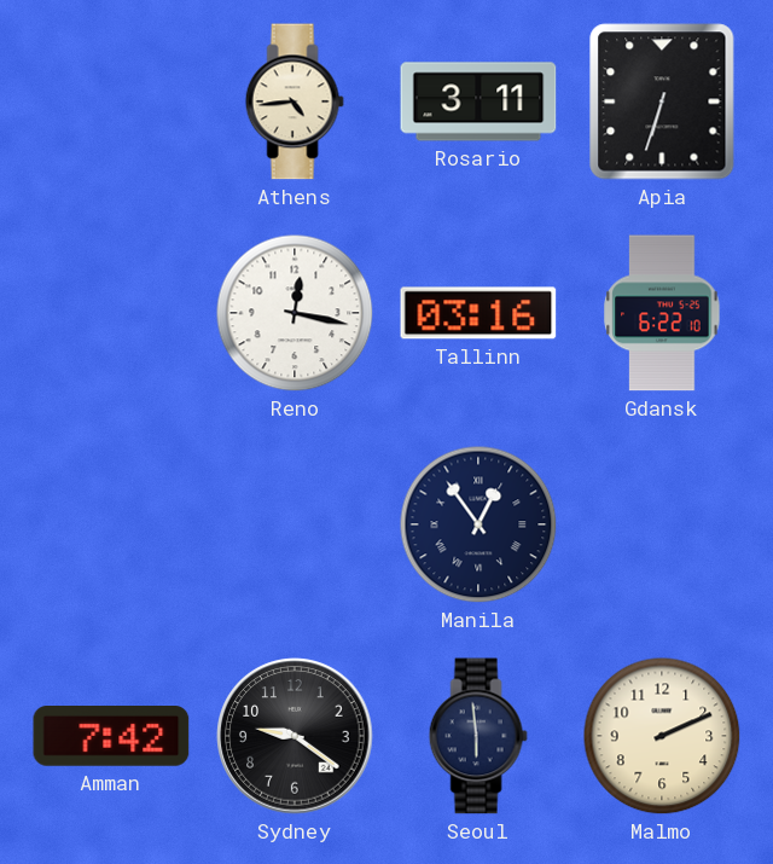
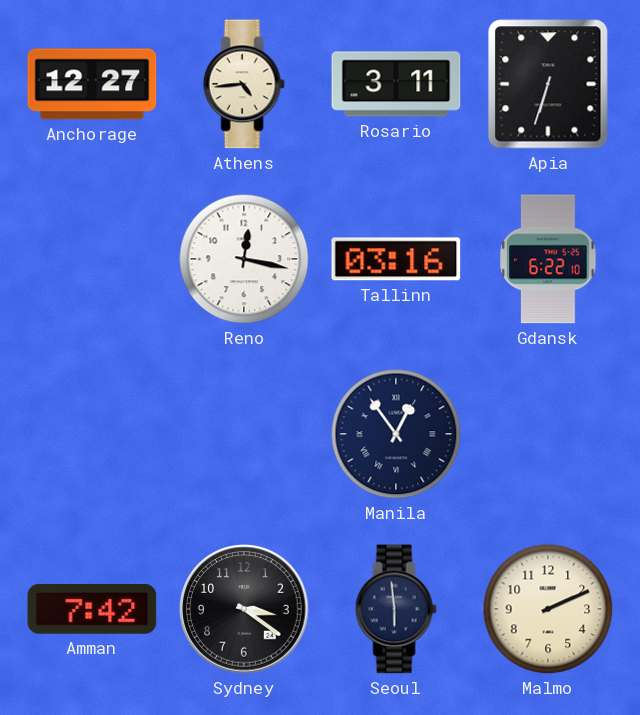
Anchorage: none -> 12:27 (92, 84)
Sydney: 9:21 -> 3:21 (244, 609)
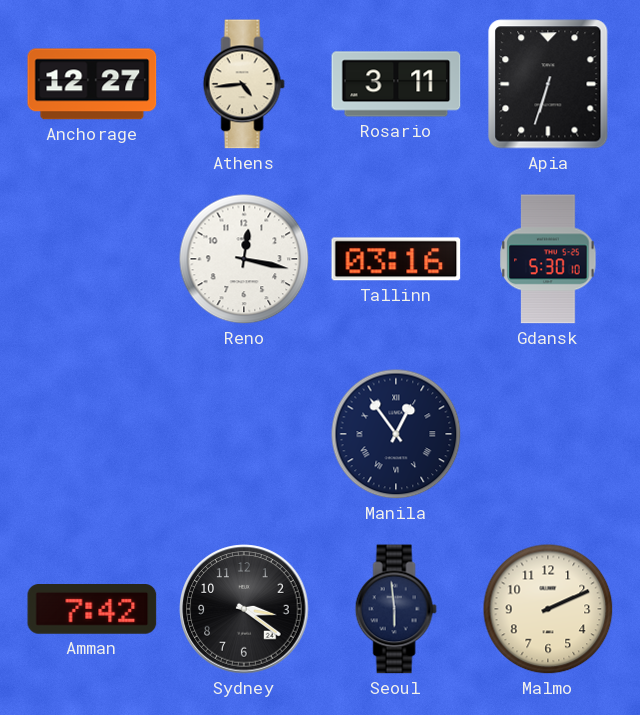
Gdansk: 6:22 -> 5:30 (548, 259)
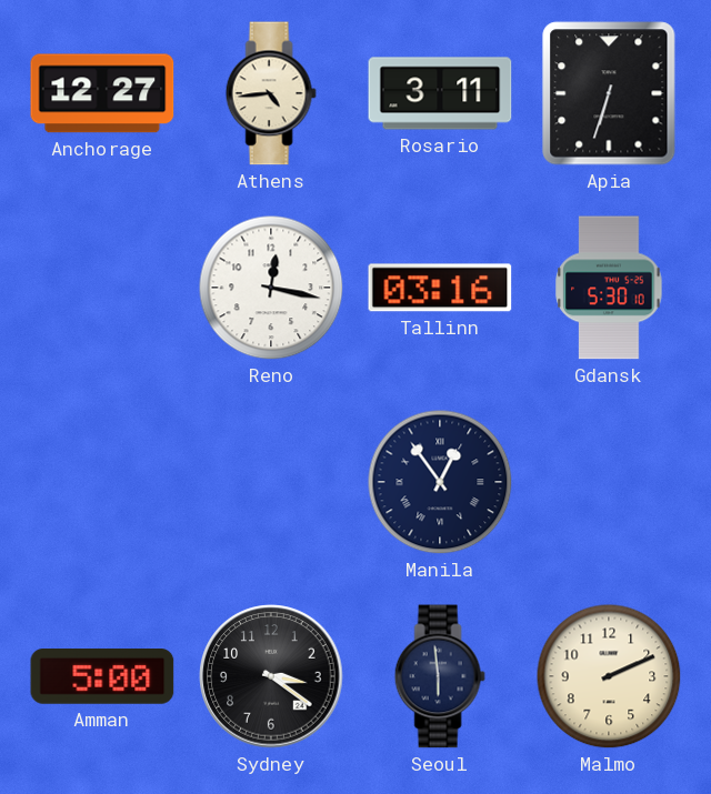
Amman: 7:42 -> 5:00 (102, 677)
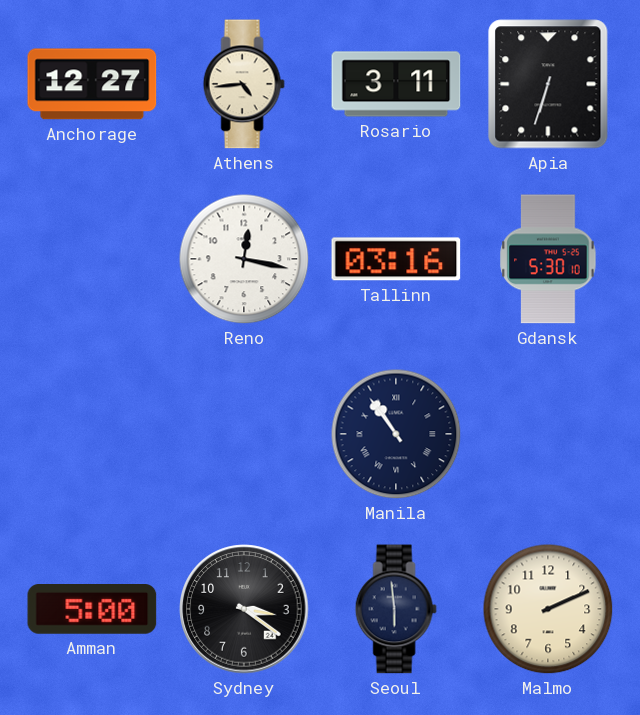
Manila: 12:54 -> 10:54 (396, 434)
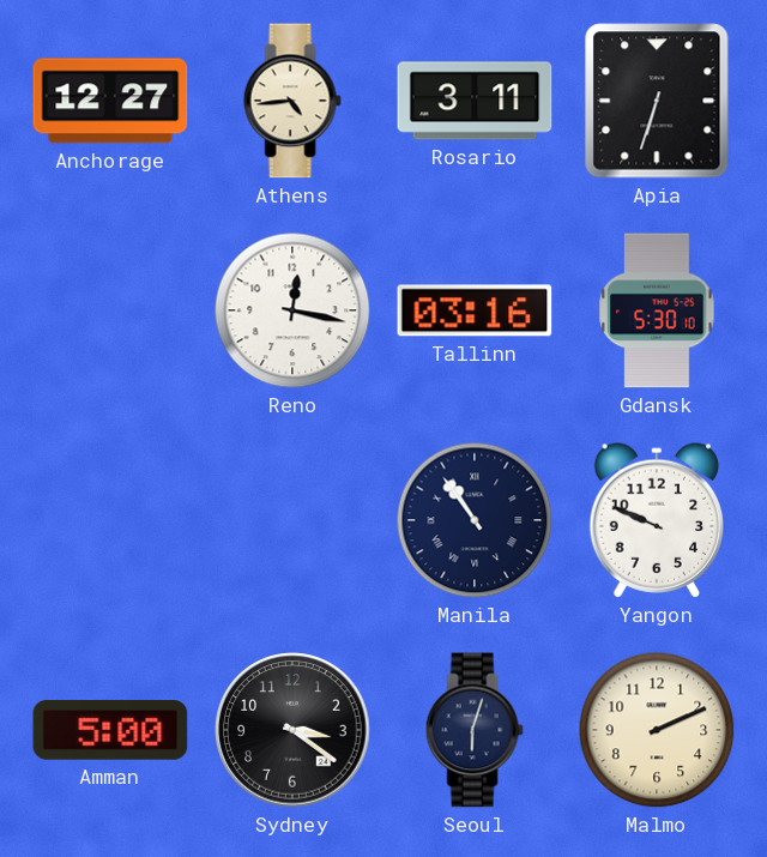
Yangon: none -> 9:49 (656, 520)
Seoul: 5:59 -> 6:03 (475, 730)
